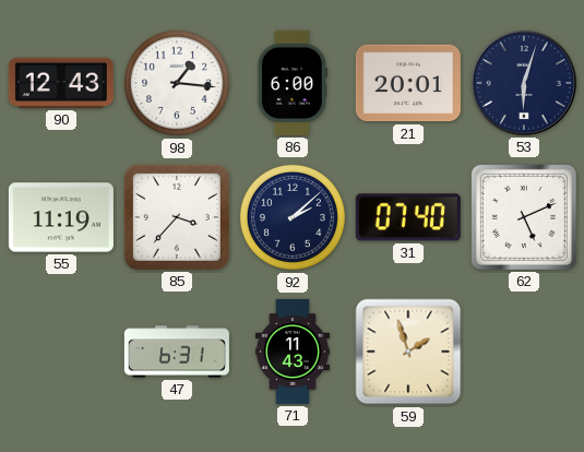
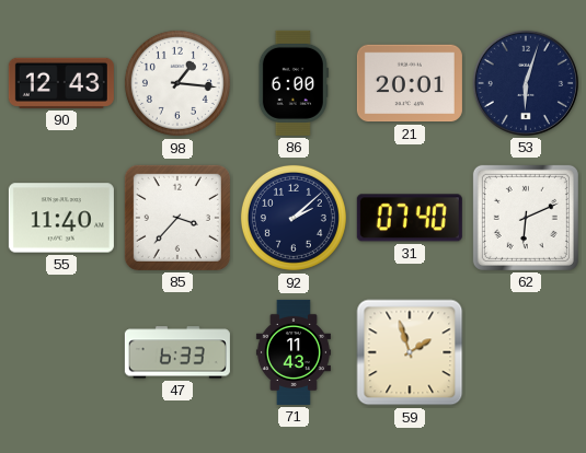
55: 11:19 -> 11:40 (61, 218)
62: 5:11 -> 6:11 (526, 218)
47: 6:31 -> 6:33 (177, 352)
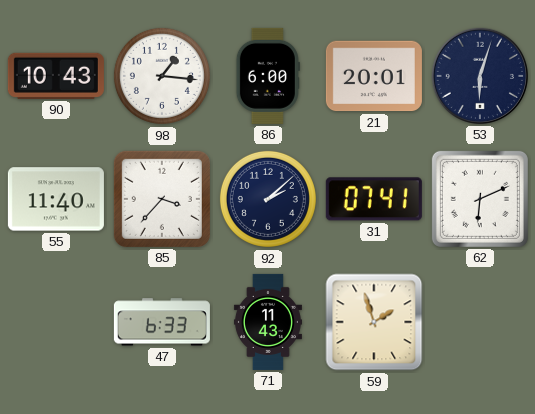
90: 12:43 -> 10:43 (56, 76)
31: 07:40 -> 07:41 (374, 199)
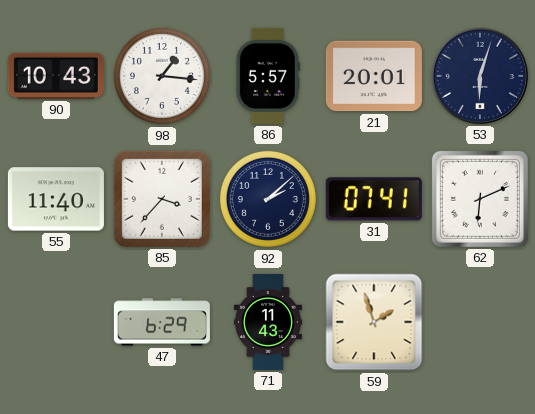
86: 6:00 -> 5:57 (268, 76)
47: 6:33 -> 6:29 (162, 322)
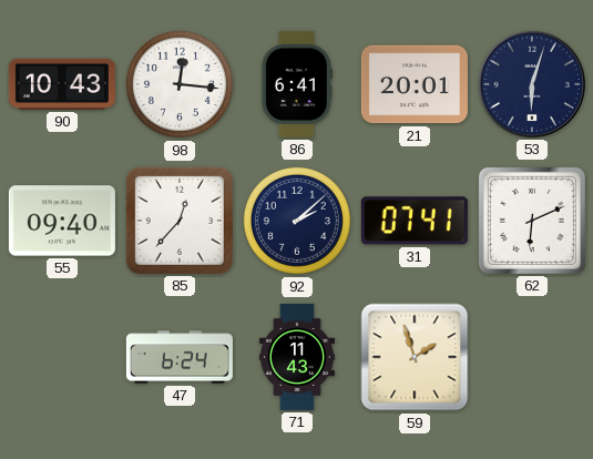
98: 1:16 -> 12:16 (180, 84)
86: 5:57 -> 6:41 (297, 84)
55: 11:40 -> 09:40 (62, 221)
85: 3:37 -> 12:37 (180, 221)
47: 6:29 -> 6:24 (180, 357)
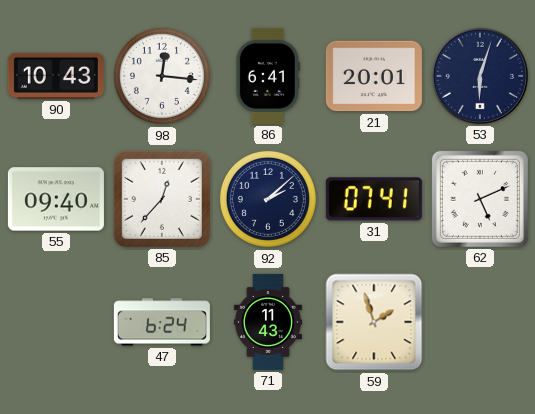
62: 6:11 -> 5:11 (480, 199)
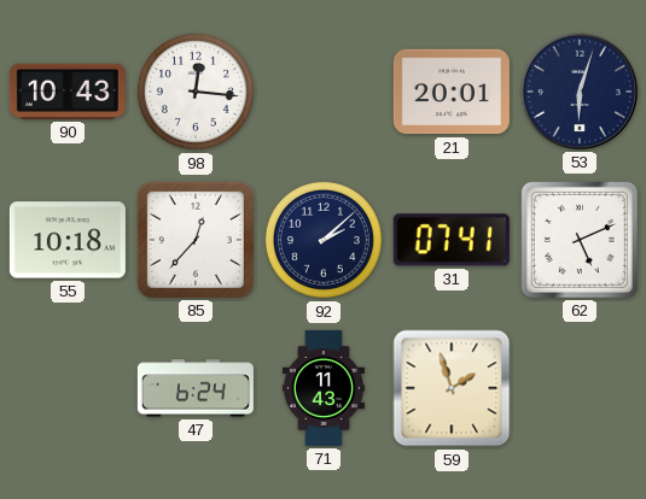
86: 6:41 -> none (268, 76)
55: 09:40 -> 10:18 (68, 240)
